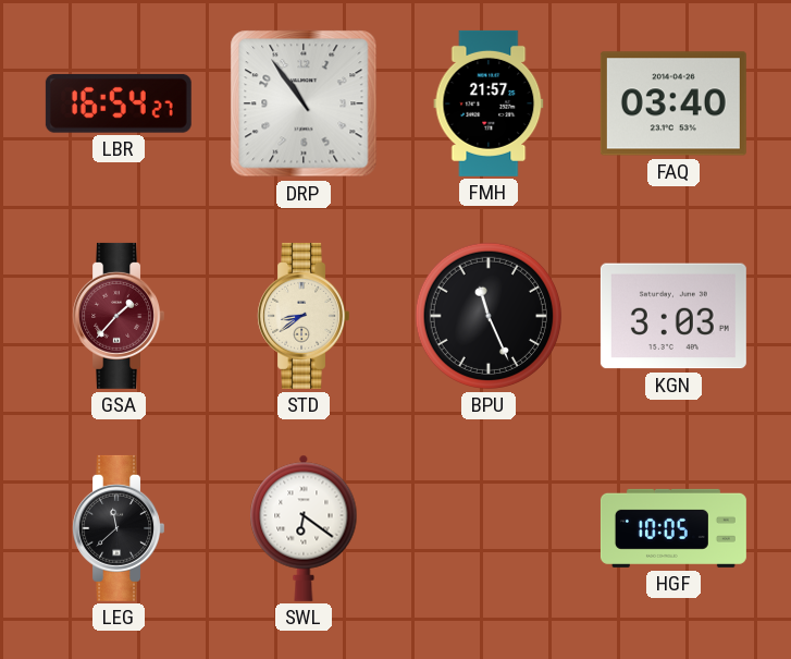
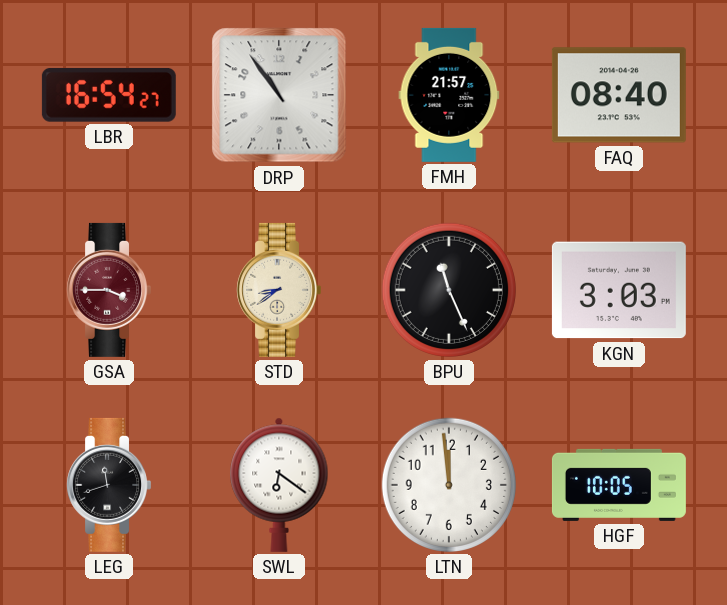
FAQ: 03:40 -> 08:40 (619, 95)
GSA: 1:37 -> 3:45 (108, 290)
LEG: 11:38 -> 11:42 (108, 485)
LTN: none -> 11:59 (449, 485)
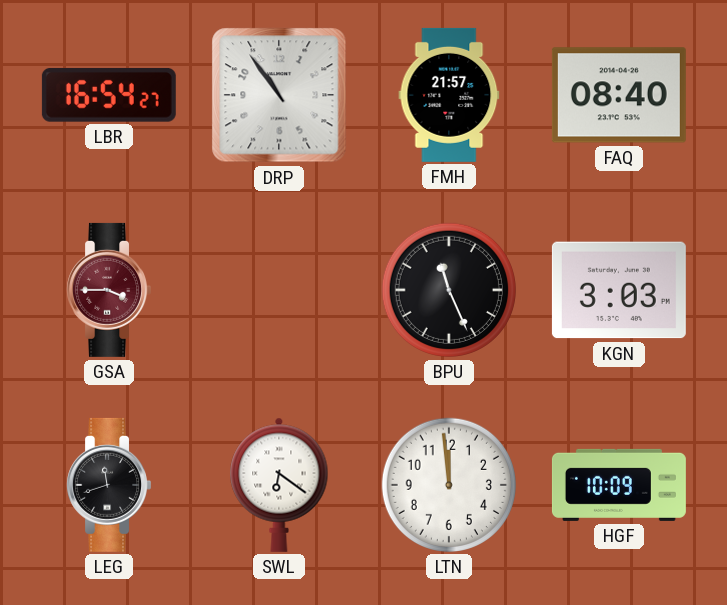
STD: 8:39 -> none (278, 290)
HGF: 10:05 -> 10:09 (619, 485)
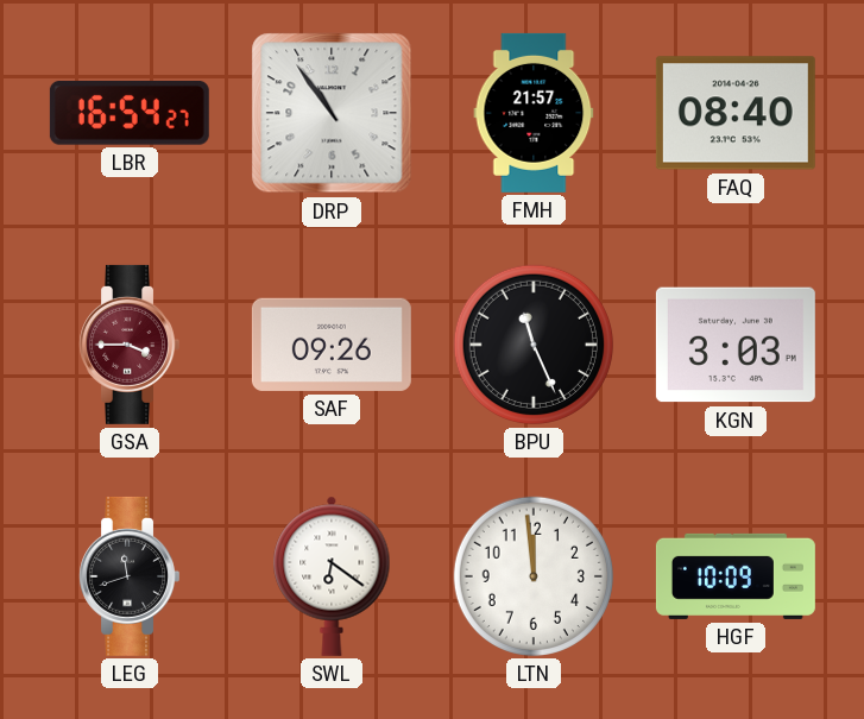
SAF: none -> 09:26 (332, 345)
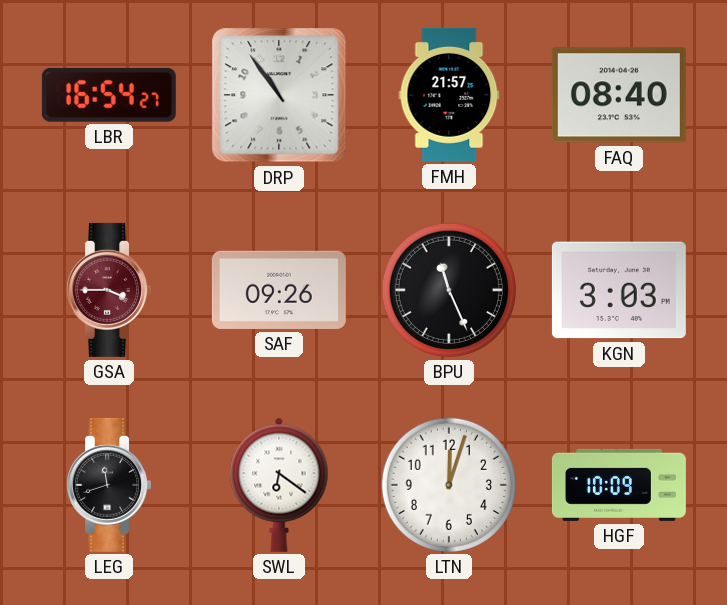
LTN: 11:59 -> 12:03 (449, 485)
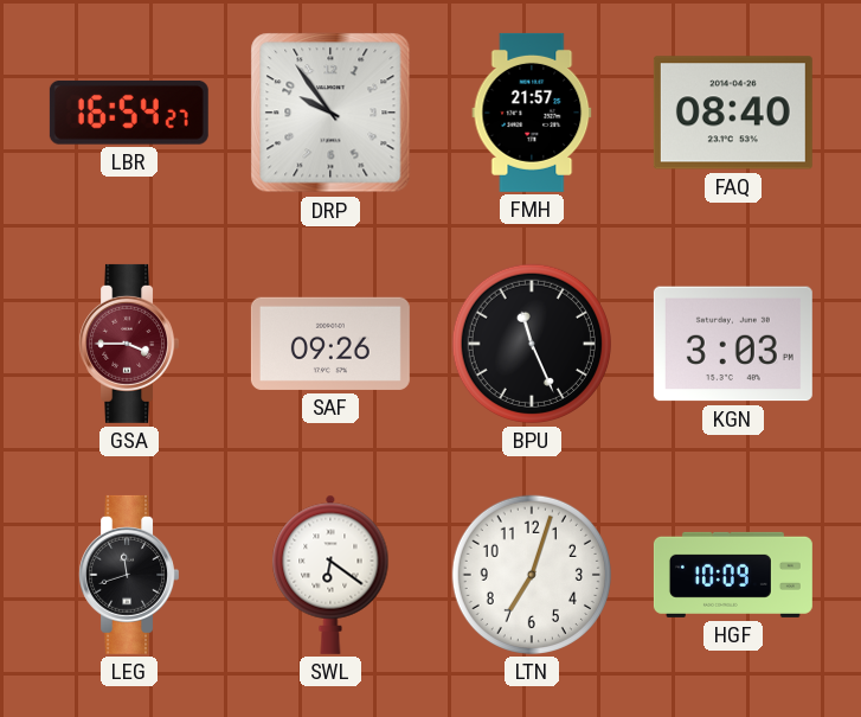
DRP: 10:54 -> 9:54 (330, 113)
LTN: 12:03 -> 7:03 (532, 575)
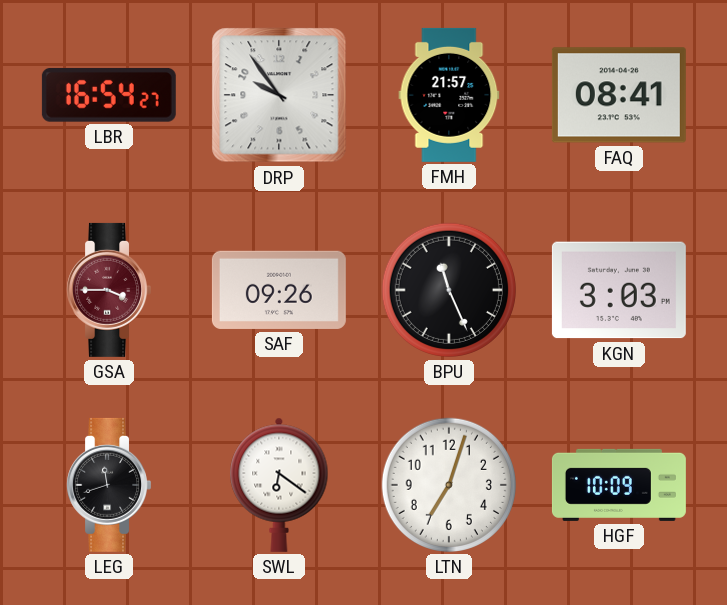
FAQ: 08:40 -> 08:41 (619, 95)
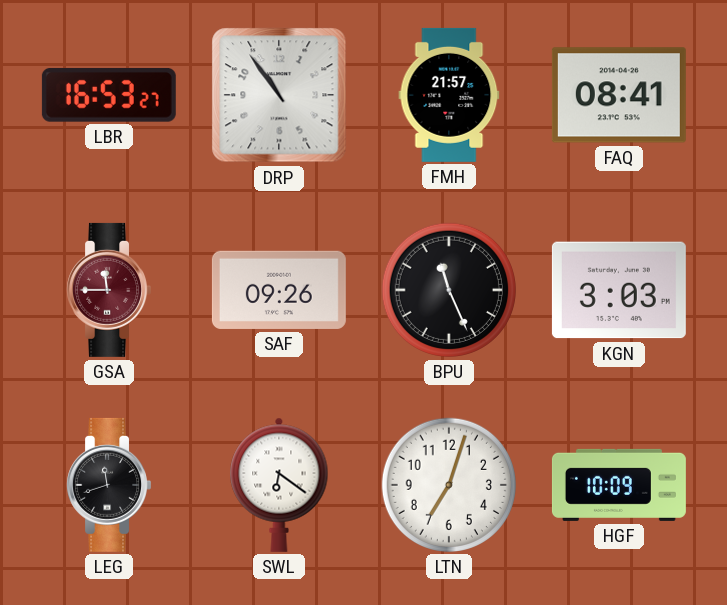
LBR: 16:54 -> 16:53 (109, 95)
DRP: 9:54 -> 10:54 (279, 95)
GSA: 3:45 -> 11:45 (108, 290)
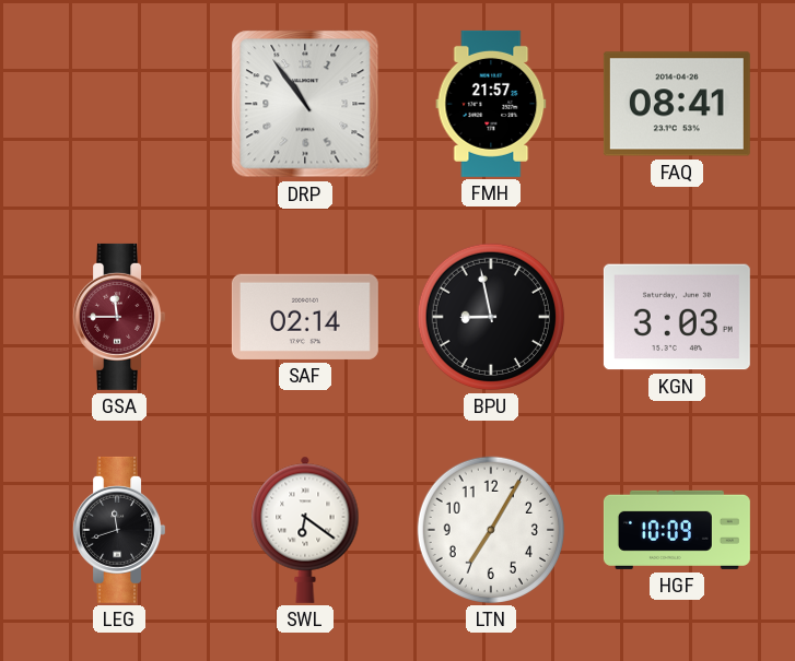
LBR: 16:53 -> none (109, 95)
SAF: 09:26 -> 02:14 (305, 317)
BPU: 11:26 -> 8:58 (491, 317)
LTN: 7:03 -> 7:05 (491, 530)
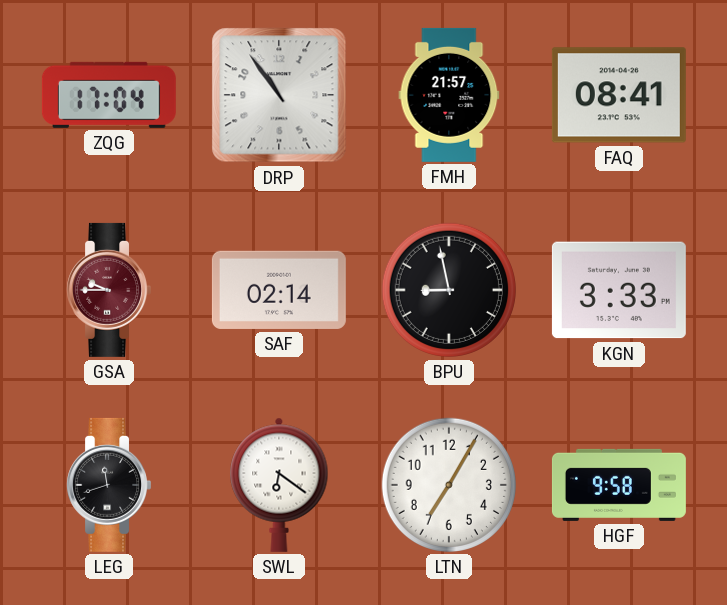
ZQG: none -> 17:04 (109, 95)
GSA: 11:45 -> 9:45 (108, 290)
KGN: 3:03 -> 3:33 (619, 290)
HGF: 10:09 -> 9:58 (619, 485)
